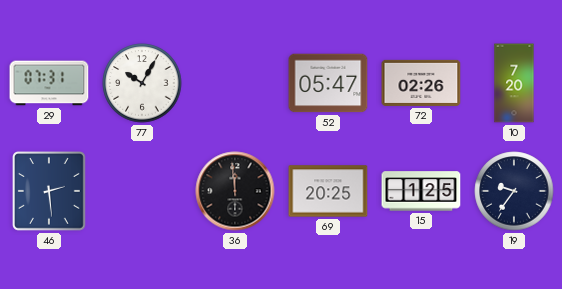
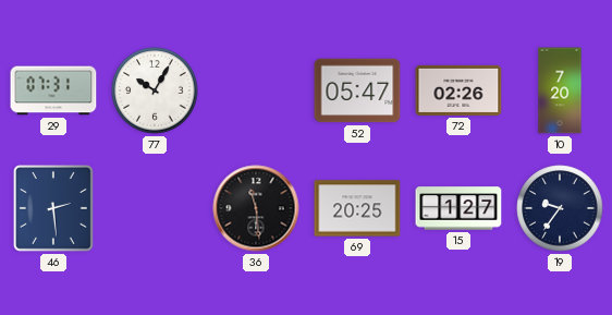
36: 11:59 -> 11:29 (256, 208)
15: 1:25 -> 1:27 (458, 208)
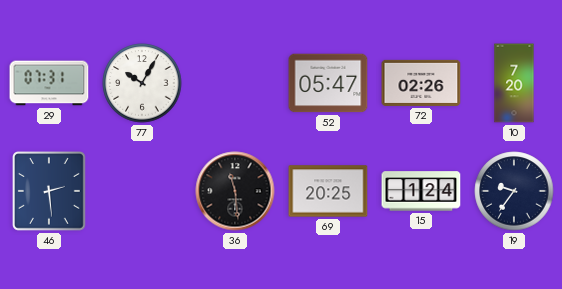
15: 1:27 -> 1:24 (421, 191)
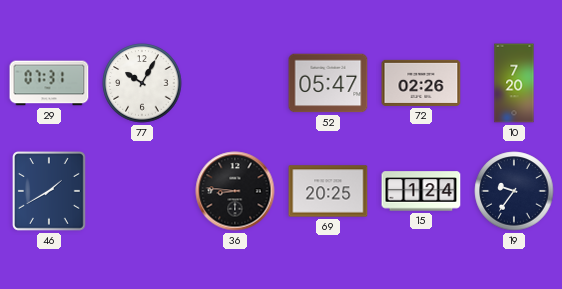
46: 2:29 -> 1:40 (50, 192)
36: 11:29 -> 8:46 (235, 191)
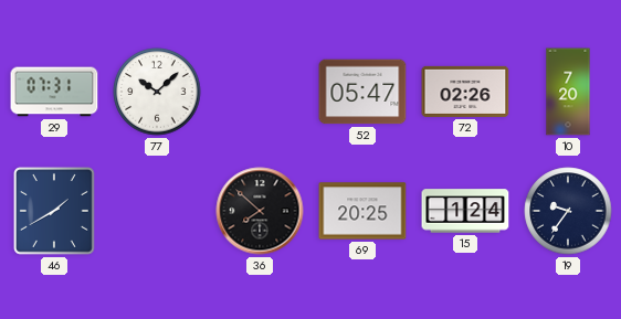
77: 10:05 -> 10:08 (157, 92)
36: 8:46 -> 7:52 (260, 211)
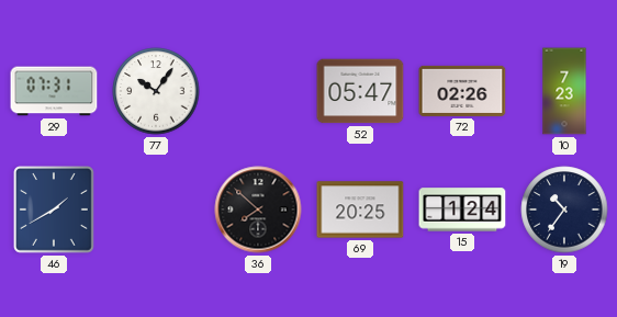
77: 10:08 -> 10:06 (156, 91)
10: 7:20 -> 7:23 (564, 91)
19: 9:36 -> 10:36 (564, 210)
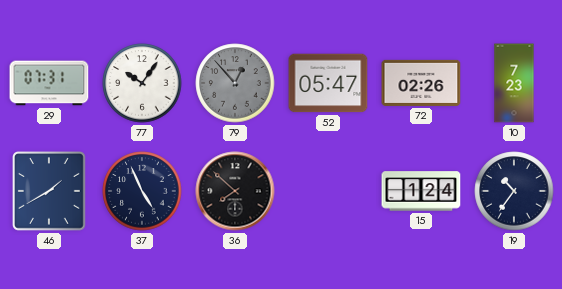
79: none -> 12:53 (235, 83)
37: none -> 4:56 (142, 191)
69: 20:25 -> none (360, 210)
